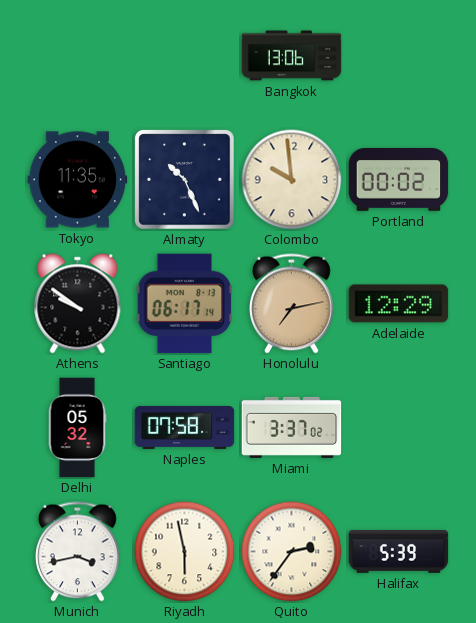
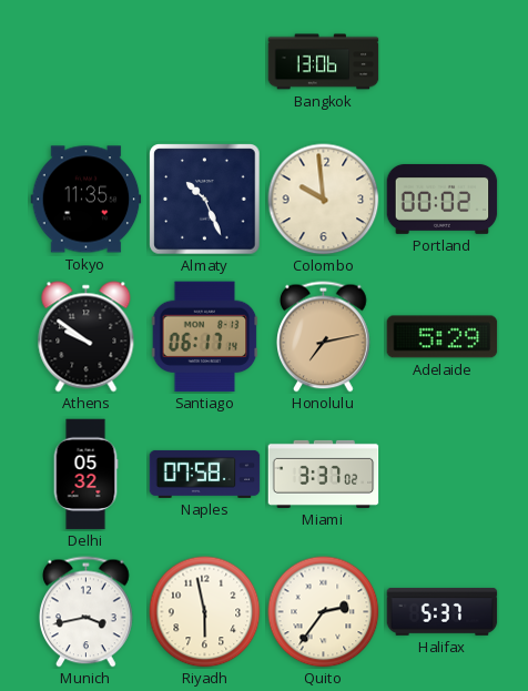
Adelaide: 12:29 -> 5:29 (443, 337)
Halifax: 5:39 -> 5:37 (443, 611)
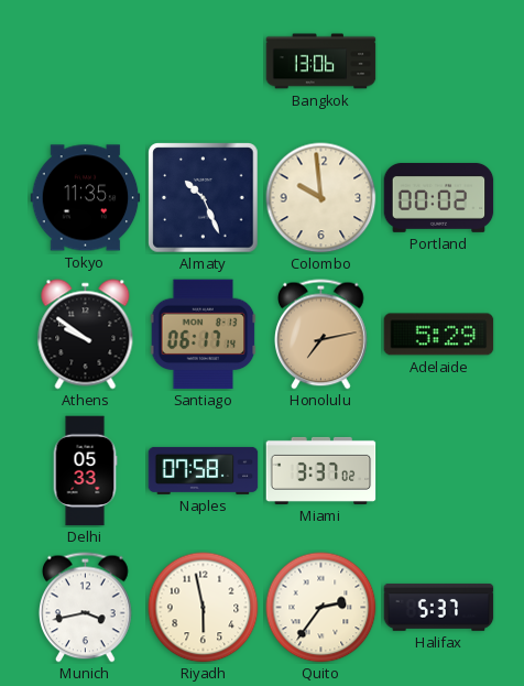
Delhi: 05:32 -> 05:33 (85, 471)
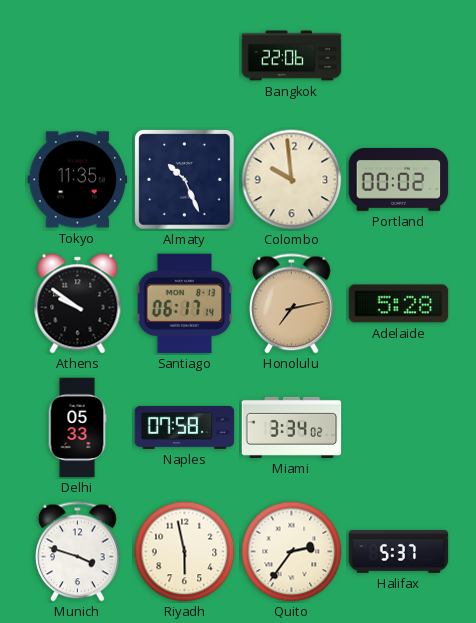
Bangkok: 13:06 -> 22:06 (292, 56)
Adelaide: 5:29 -> 5:28 (399, 304)
Miami: 3:37 -> 3:34 (292, 427)
Munich: 3:43 -> 3:48 (78, 552)
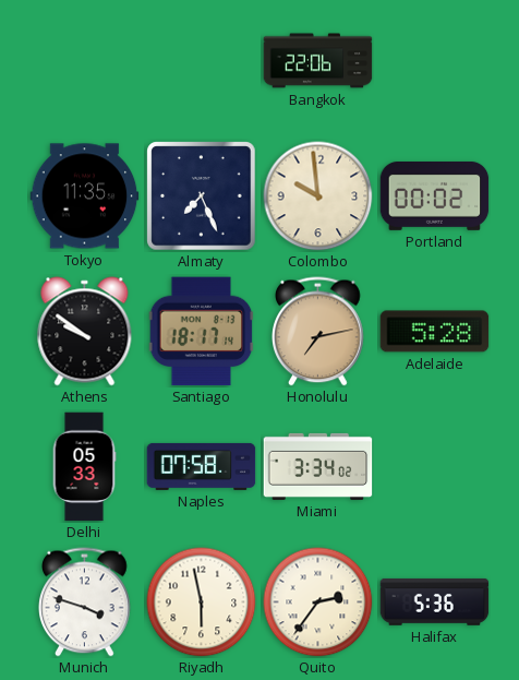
Almaty: 10:26 -> 7:26 (202, 196)
Santiago: 06:17 -> 18:17 (202, 332)
Halifax: 5:37 -> 5:36 (435, 601)
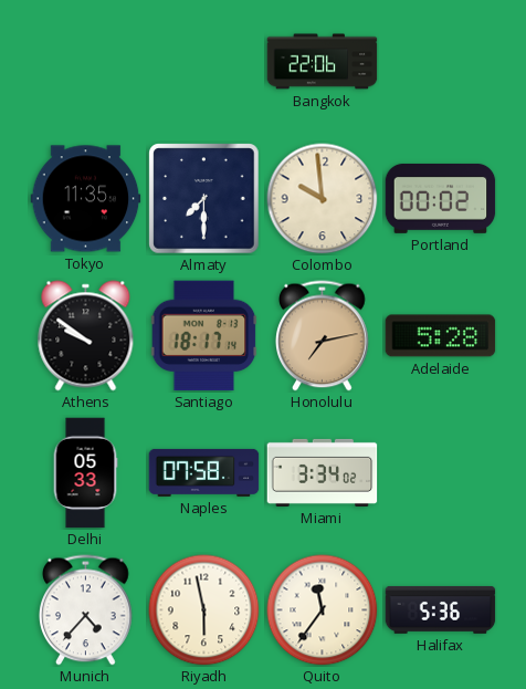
Almaty: 7:26 -> 7:30 (204, 199)
Munich: 3:48 -> 4:37 (86, 610)
Quito: 2:36 -> 11:36 (323, 610)
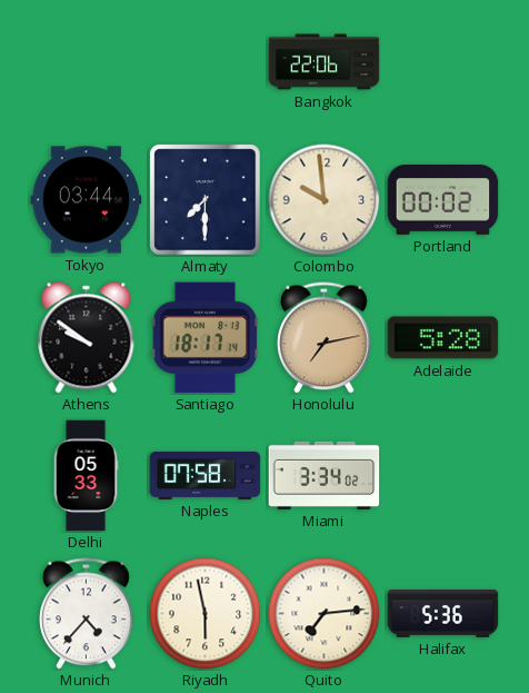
Tokyo: 11:35 -> 03:44 (87, 200)
Quito: 11:36 -> 7:14 (325, 614)
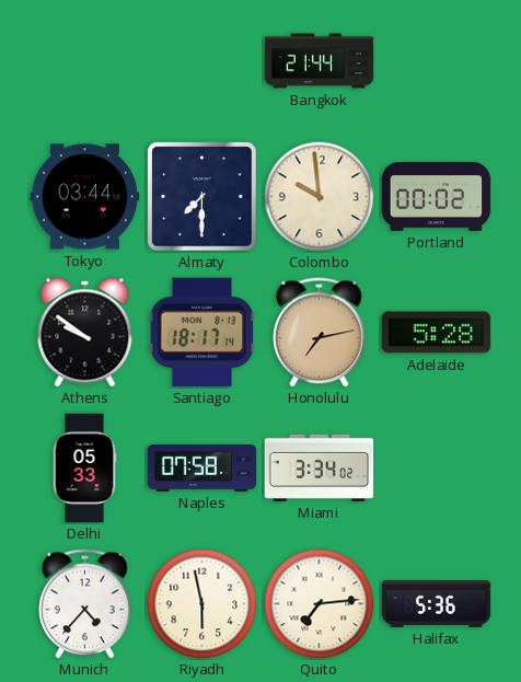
Bangkok: 22:06 -> 21:44 (320, 61)
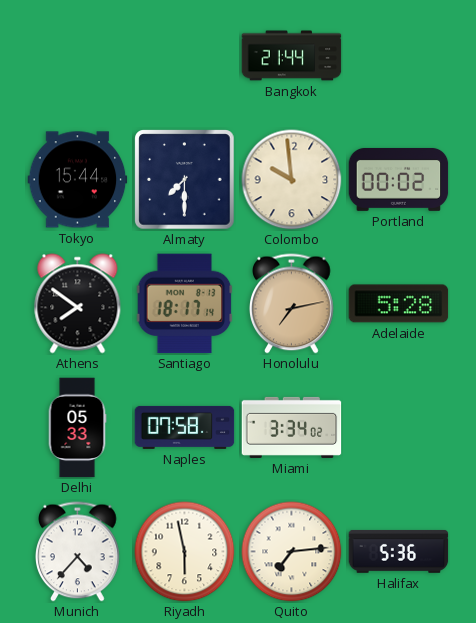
Tokyo: 03:44 -> 15:44 (78, 180)
Athens: 9:51 -> 7:51 (78, 304)
